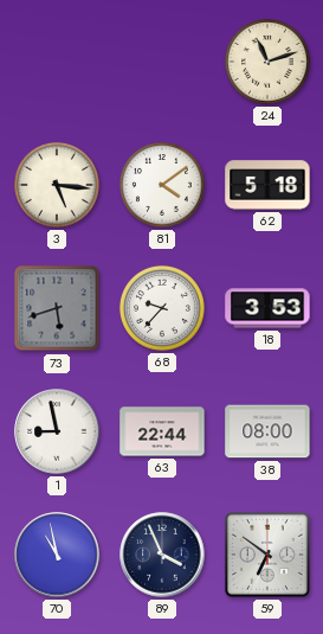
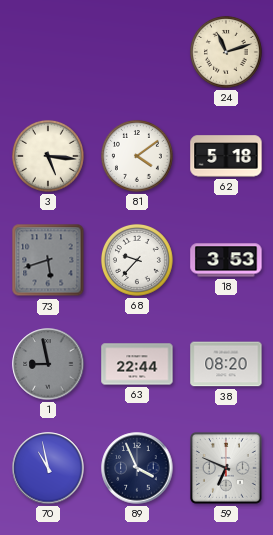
1 dial: white -> grey (48, 364)
38: 08:00 -> 08:20 (226, 364)
59: 6:51 -> 6:49 (226, 468)
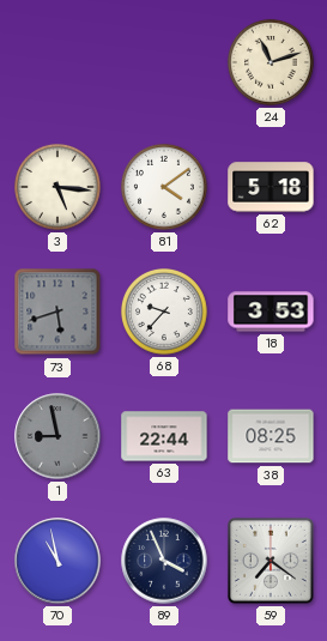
38: 08:20 -> 08:25 (271, 436)
59: 6:49 -> 7:21 (271, 561)
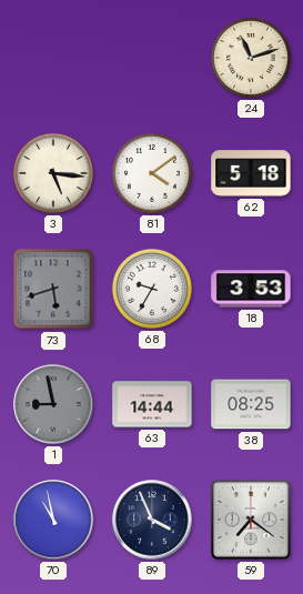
68: 9:37 -> 9:35 (152, 289)
63: 22:44 -> 14:44 (152, 404)
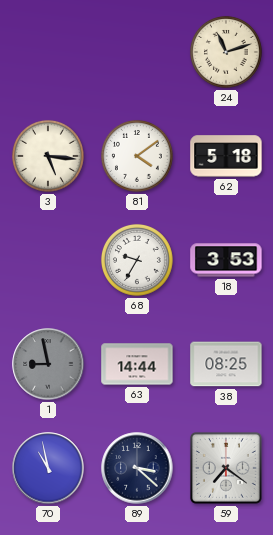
73: 5:42 -> none (53, 289)
89: 3:56 -> 3:22 (137, 468)
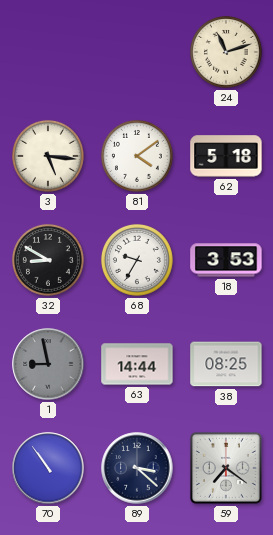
32: none -> 8:50 (48, 260)
70: 10:58 -> 10:54 (48, 468)
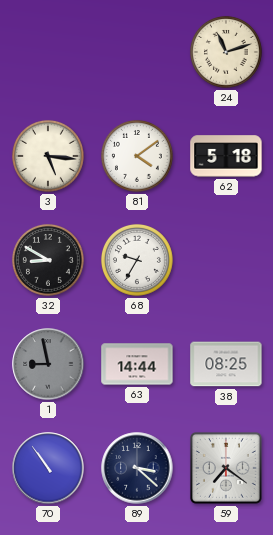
18: 3:53 -> none (226, 260)
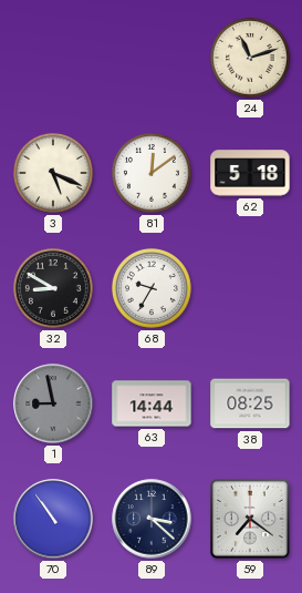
3: 5:16 -> 5:19 (53, 173)
81: 4:09 -> 12:09 (152, 173)
